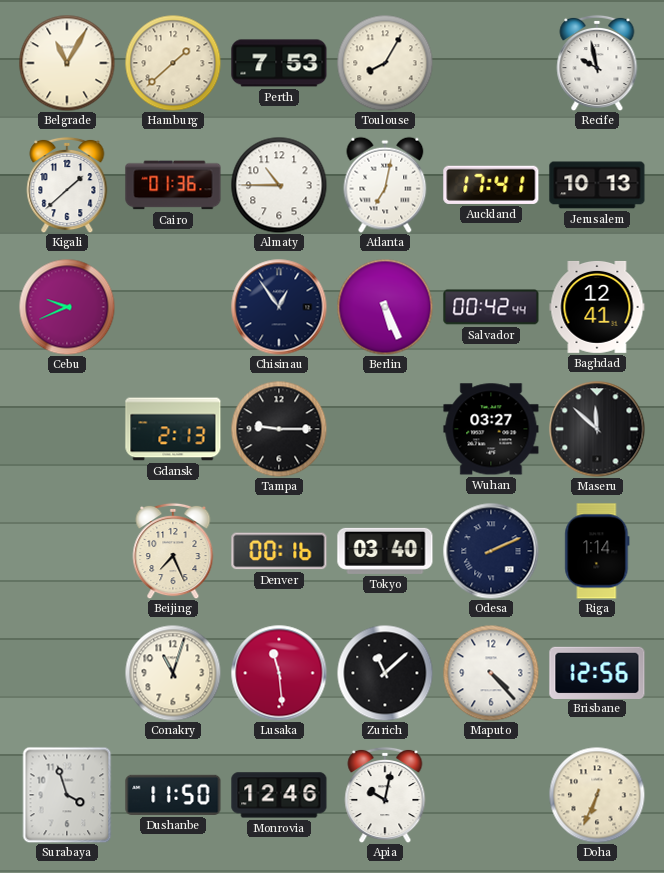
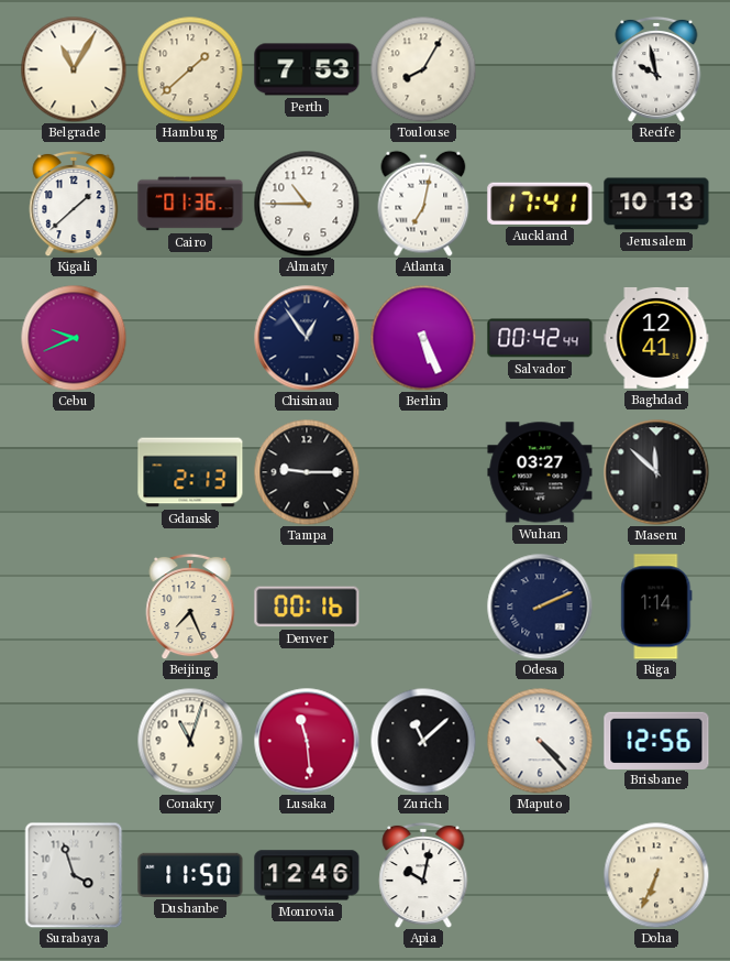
Tokyo: 03:40 -> none (385, 551)
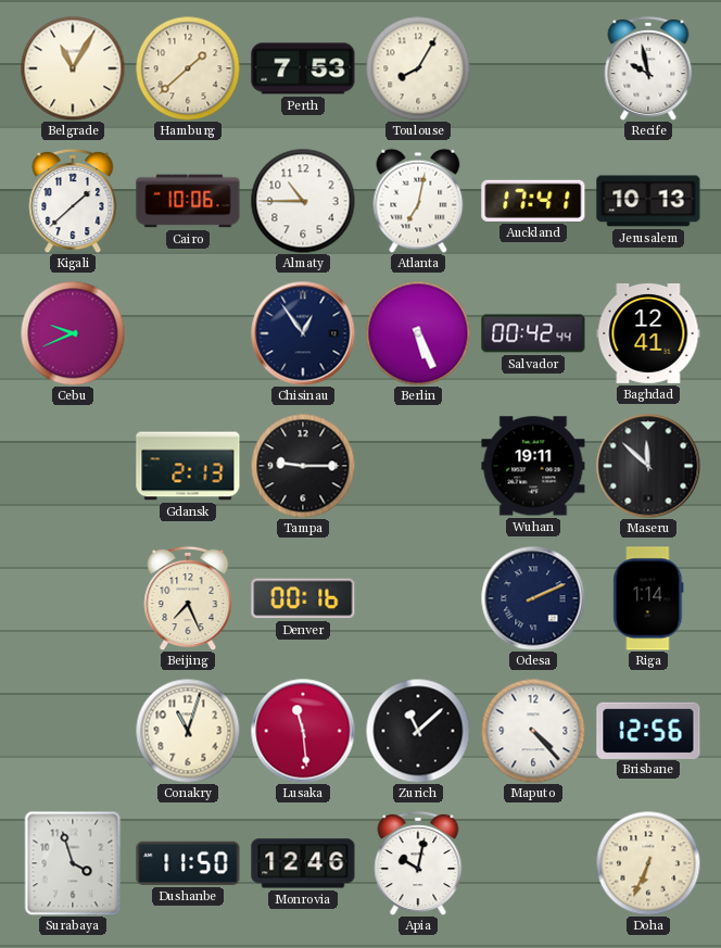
Cairo: 01:36 -> 10:06 (188, 201)
Wuhan: 03:27 -> 19:11 (533, 466)
